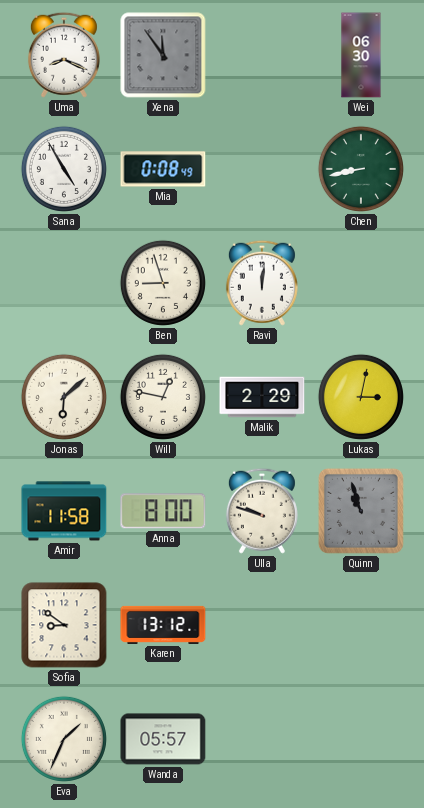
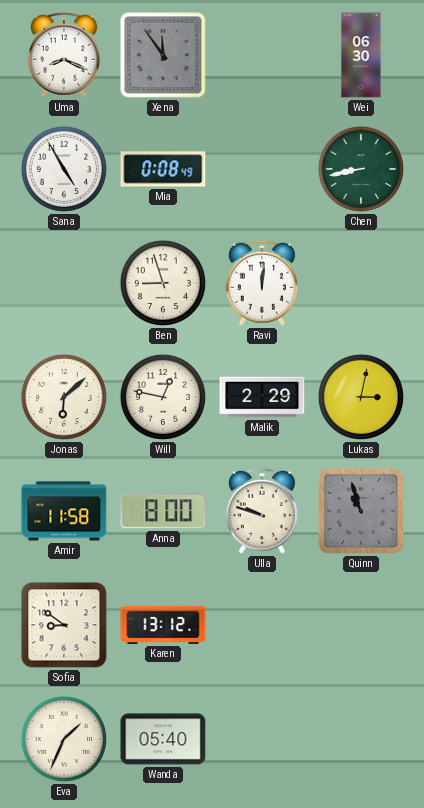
Wanda: 05:57 -> 05:40 (163, 739)
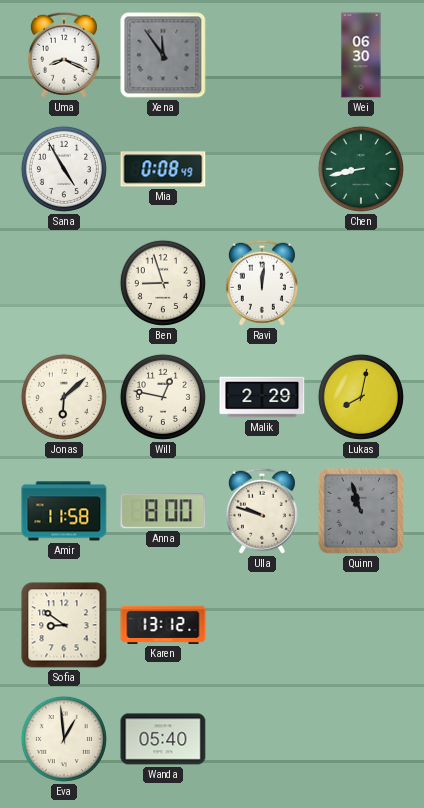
Lukas: 3:02 -> 8:02 (361, 397)
Eva: 1:34 -> 12:59 (64, 739)
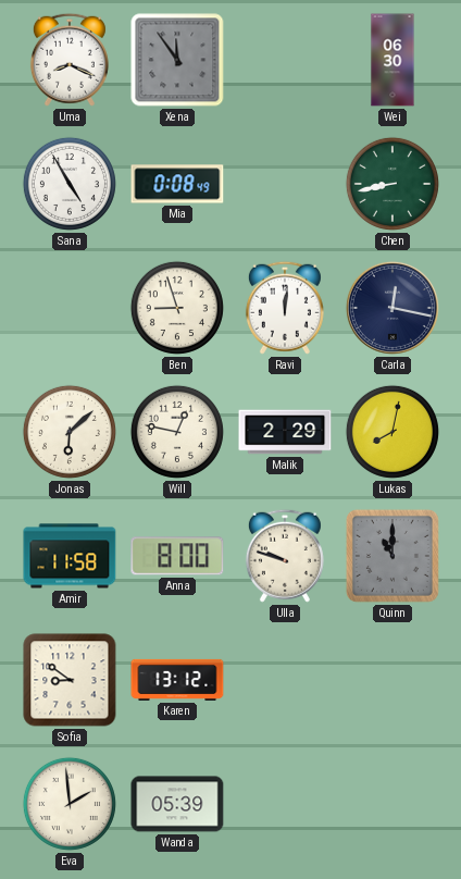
Carla: none -> 12:17 (393, 308)
Quinn: 10:57 -> 11:00 (393, 556)
Eva: 12:59 -> 1:59 (70, 804)
Wanda: 05:40 -> 05:39 (177, 804)
